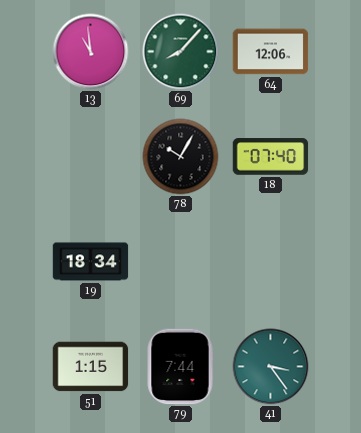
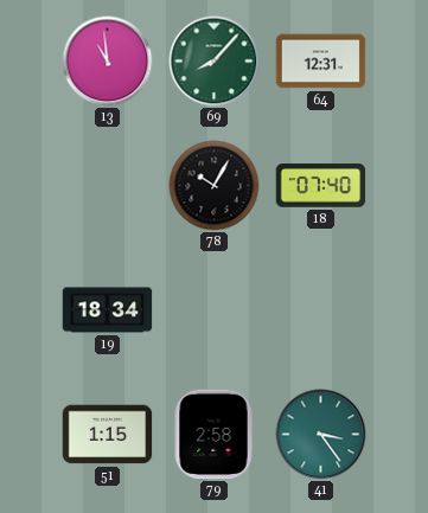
64: 12:06 -> 12:31 (321, 62)
79: 7:44 -> 2:58 (213, 435)
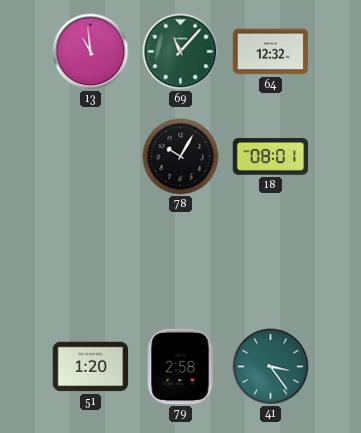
69: 8:07 -> 11:07 (181, 52)
64: 12:31 -> 12:32 (271, 52)
18: 07:40 -> 08:01 (271, 157)
19: 18:34 -> none (108, 310)
51: 1:15 -> 1:20 (91, 367)
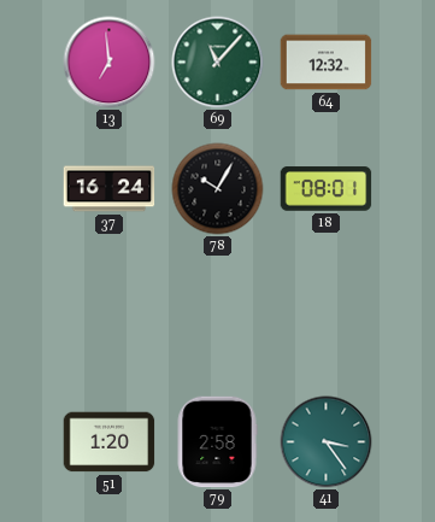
13: 10:59 -> 6:59 (110, 63)
37: none -> 16:24 (110, 189)
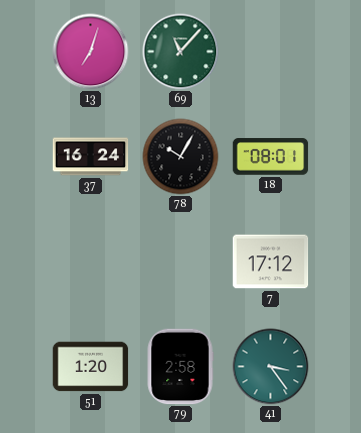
13: 6:59 -> 7:03 (91, 52)
64: 12:32 -> none (327, 63)
7: none -> 17:12 (271, 262)
